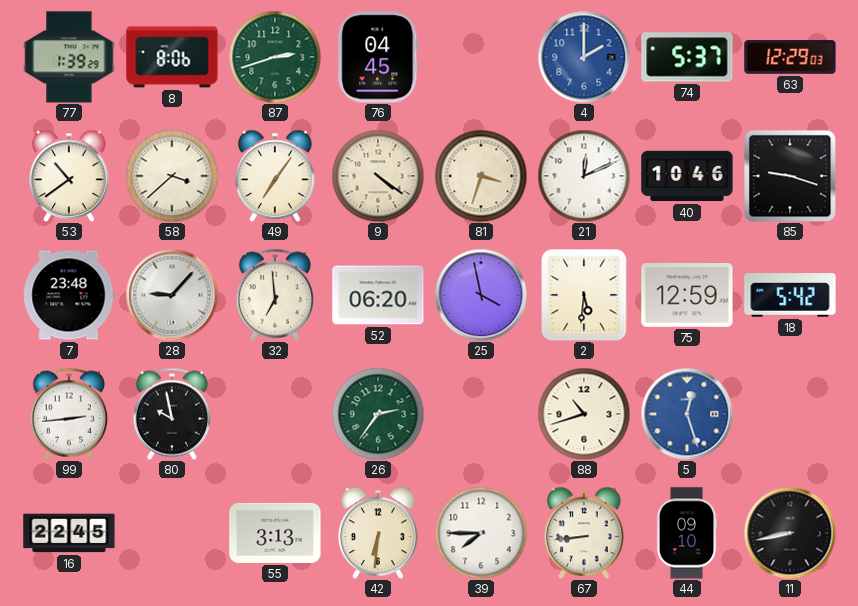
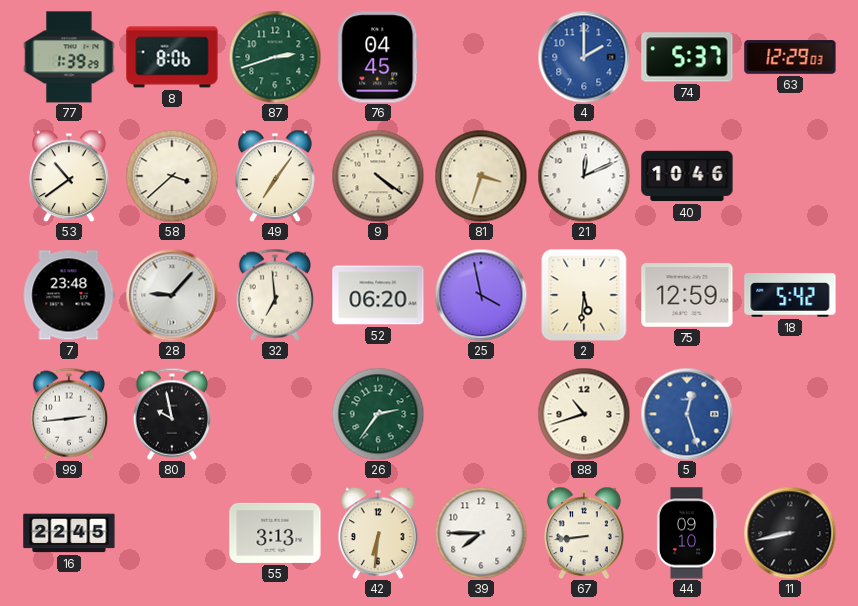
85: 9:18 -> none (790, 176)
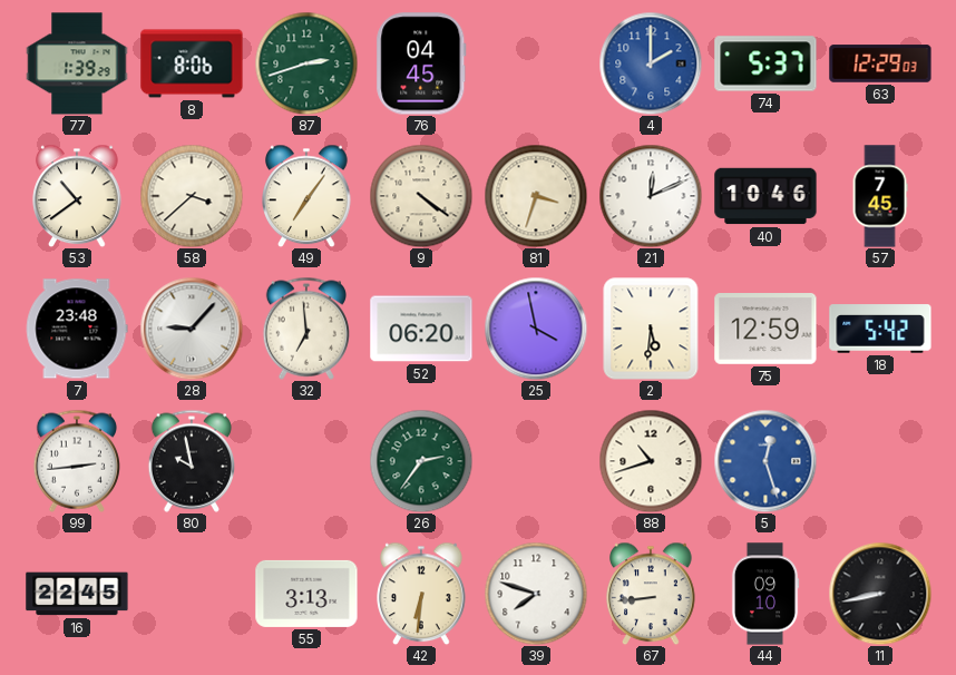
57: none -> 7:45 (880, 196)
39: 7:45 -> 7:48 (536, 594)
